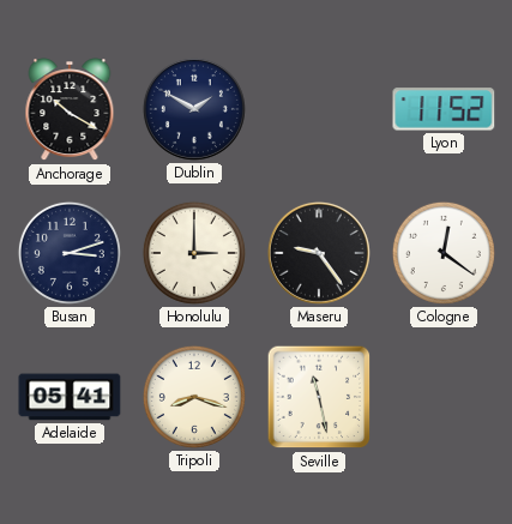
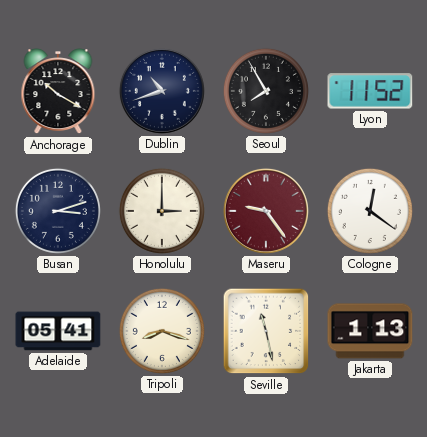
Dublin: 1:50 -> 10:42 (162, 91)
Seoul: none -> 7:55 (266, 91)
Maseru dial: black -> burgundy (266, 211)
Jakarta: none -> 1:13 (370, 331)
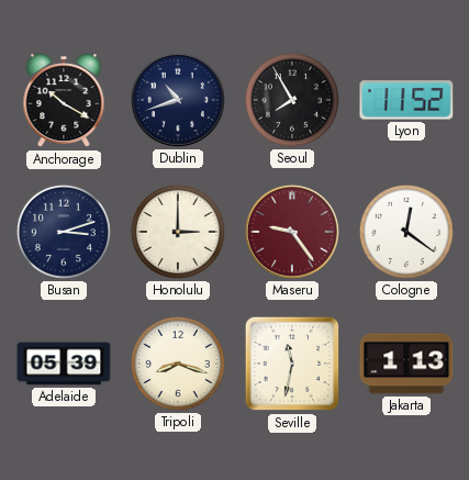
Adelaide: 05:41 -> 05:39 (64, 364)
Seville: 11:28 -> 11:32 (292, 364)
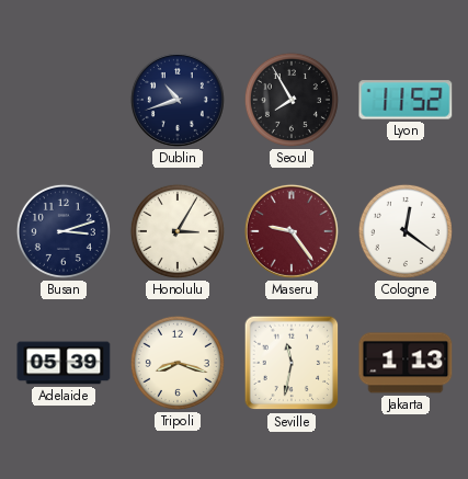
Anchorage: 10:20 -> none (64, 101)
Honolulu: 3:00 -> 3:05 (178, 231)
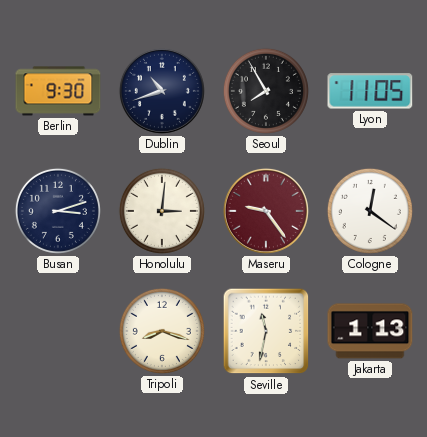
Berlin: none -> 9:30 (58, 91)
Lyon: 11:52 -> 11:05 (370, 91)
Honolulu: 3:05 -> 3:01 (162, 211)
Adelaide: 05:39 -> none (64, 363)
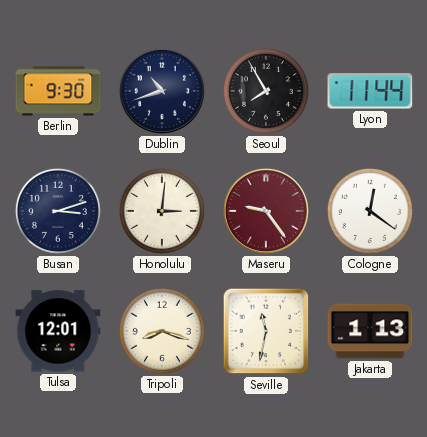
Lyon: 11:05 -> 11:44 (370, 91)
Tulsa: none -> 12:01 (58, 331)
